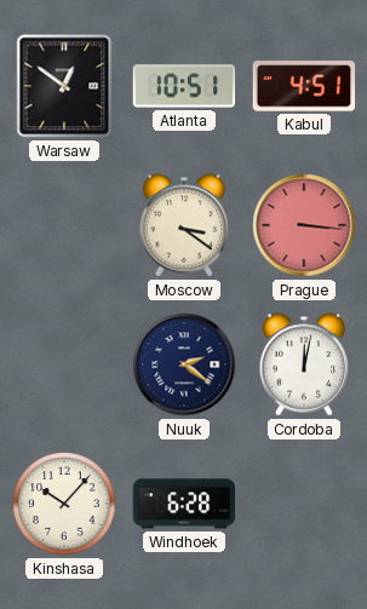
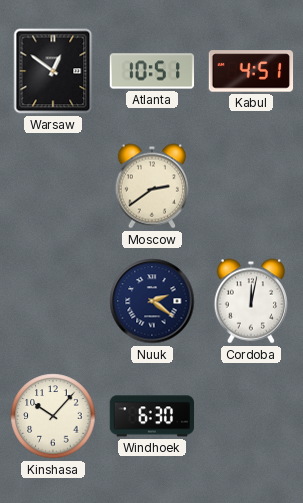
Moscow: 3:21 -> 2:39 (152, 186)
Prague: 3:16 -> none (304, 225)
Windhoek: 6:28 -> 6:30 (152, 416)
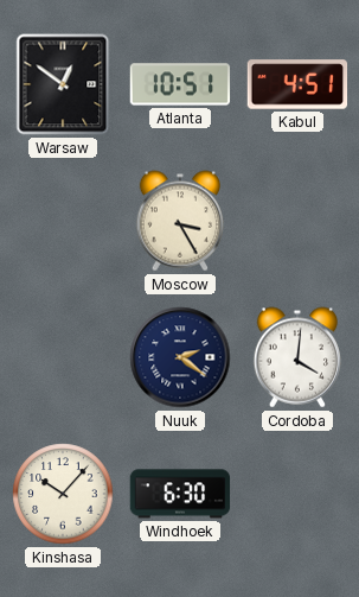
Moscow: 2:39 -> 3:25 (180, 221)
Cordoba: 12:02 -> 4:01 (297, 357)
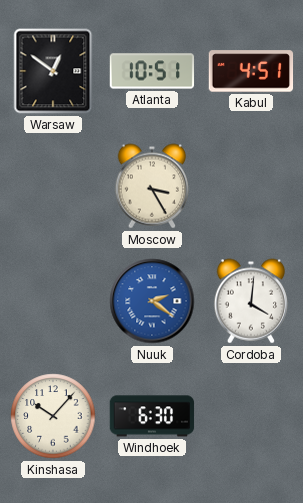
Nuuk dial: navy -> blue (152, 301)
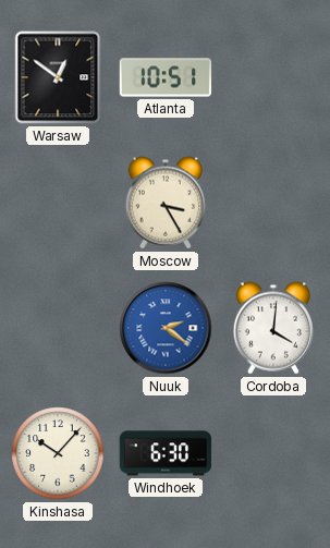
Kabul: 4:51 -> none (251, 71)
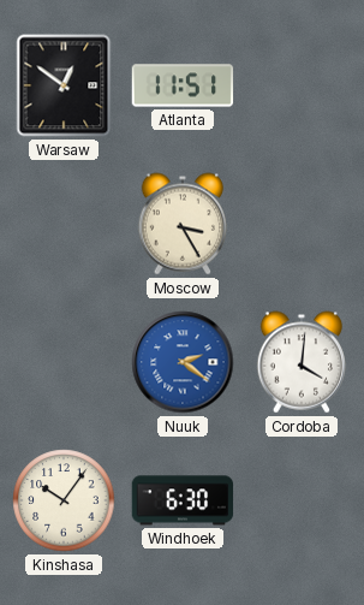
Atlanta: 10:51 -> 11:51 (183, 85)
Kinshasa: 10:07 -> 10:06 (64, 500)
